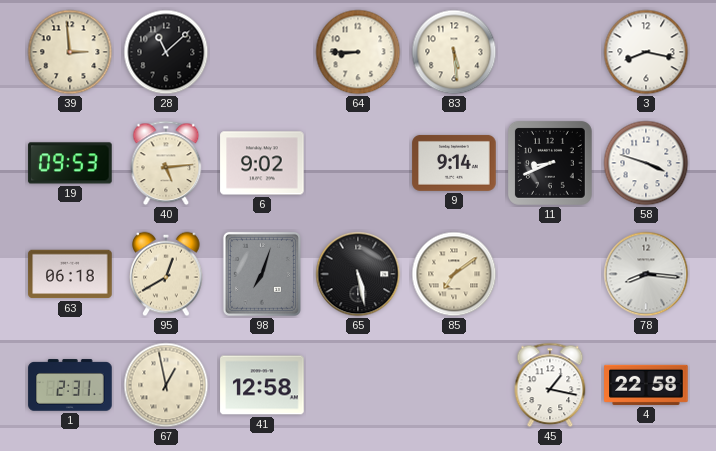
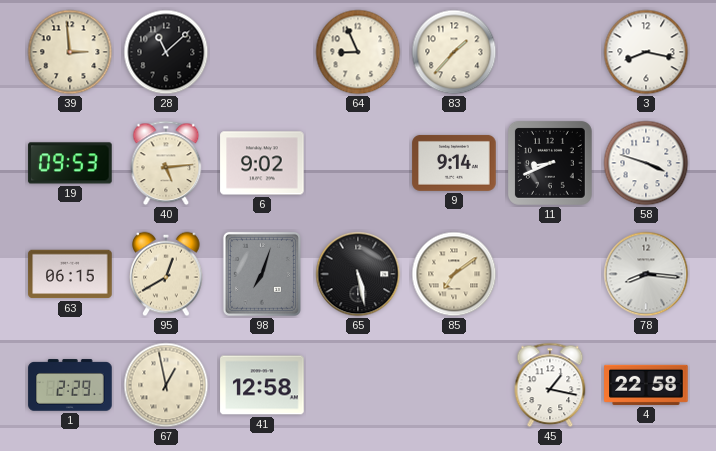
64: 8:45 -> 8:56 (358, 52)
83: 5:29 -> 1:37 (454, 52)
63: 06:18 -> 06:15 (70, 274)
1: 2:31 -> 2:29 (70, 385)
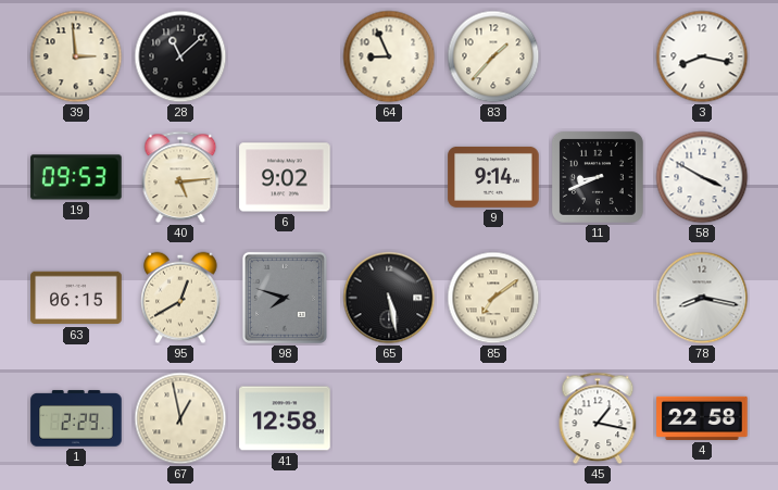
58: 3:48 -> 3:50 (702, 177)
98: 7:03 -> 7:48 (285, 298)
78: 8:16 -> 8:17 (702, 298)
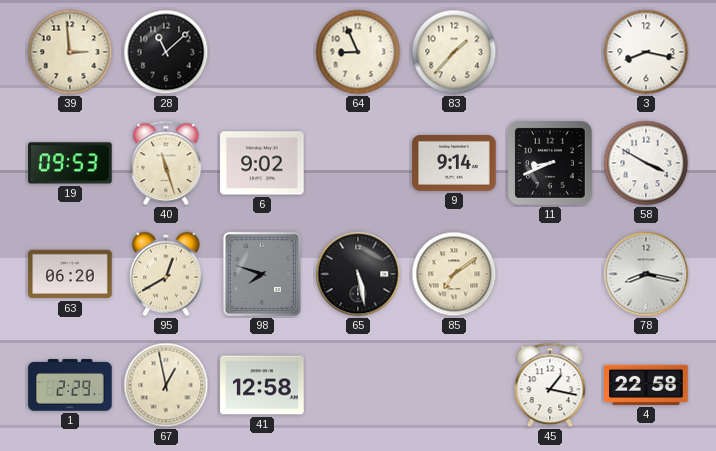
40: 5:14 -> 11:27 (166, 163)
63: 06:15 -> 06:20 (70, 274)
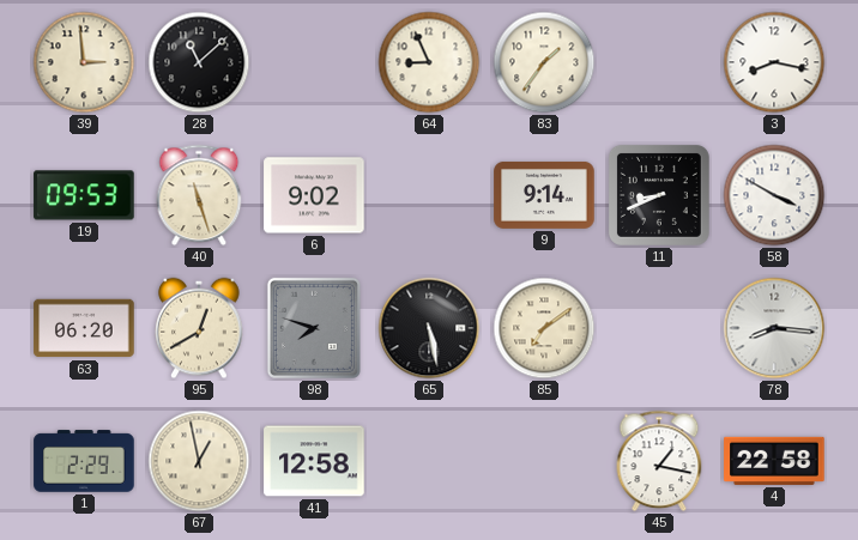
83: 1:37 -> 1:36 (544, 62)
78: 8:17 -> 8:16 (774, 328)
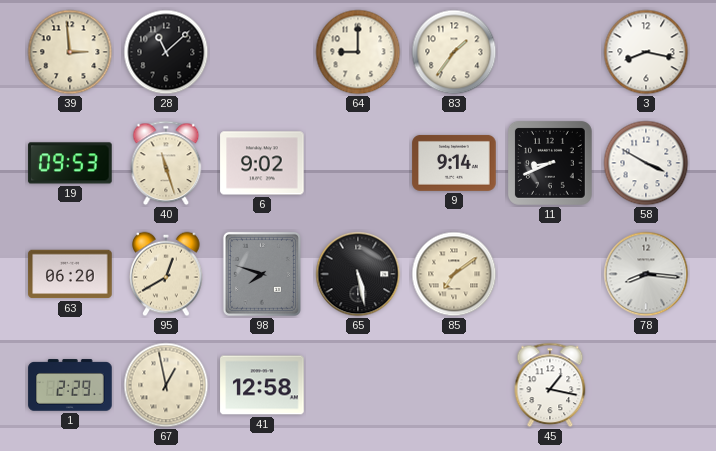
64: 8:56 -> 9:00 (358, 52)
4: 22:58 -> none (774, 461)
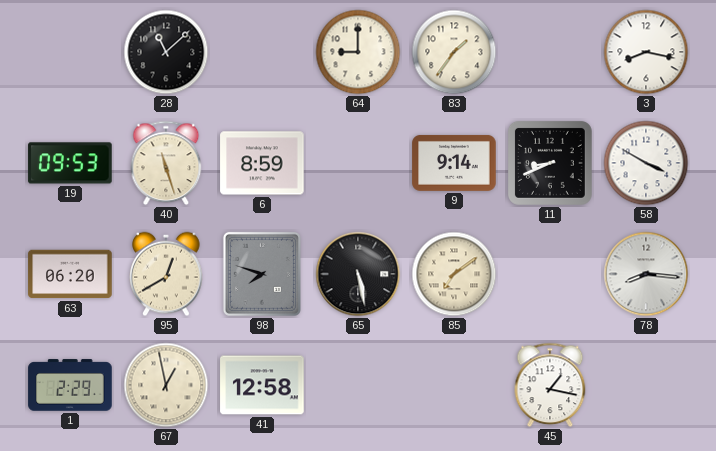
39: 2:59 -> none (70, 52)
6: 9:02 -> 8:59 (262, 163)
